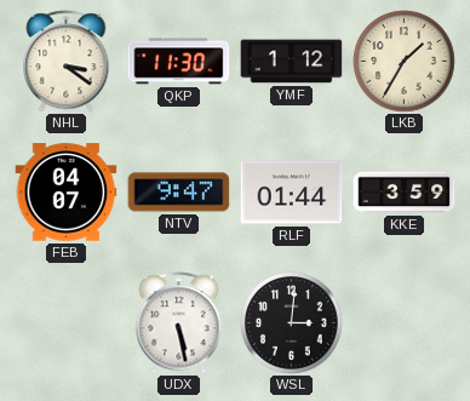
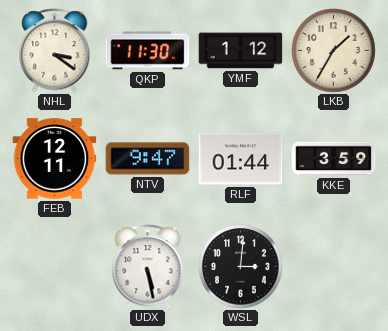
FEB: 04:07 -> 12:11 (55, 159)
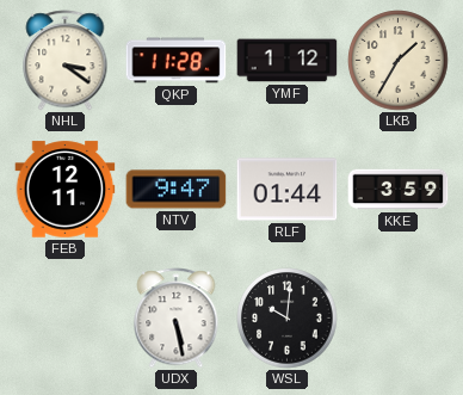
QKP: 11:30 -> 11:28 (177, 61)
WSL: 3:01 -> 10:01 (288, 319)
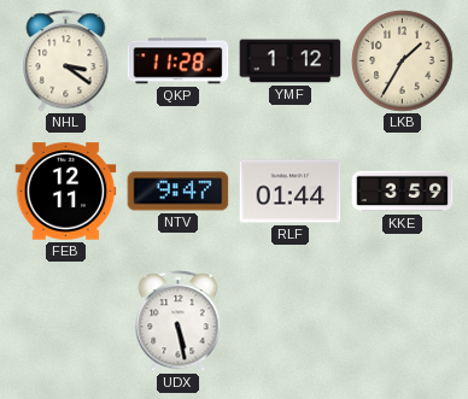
WSL: 10:01 -> none (288, 319)
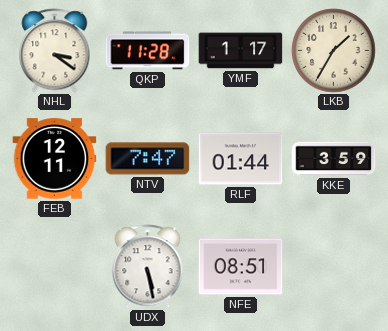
YMF: 1:12 -> 1:17 (241, 51)
NTV: 9:47 -> 7:47 (148, 159)
NFE: none -> 08:51 (241, 267)
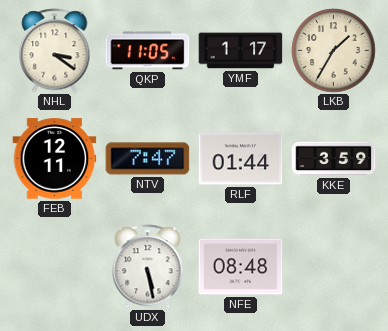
QKP: 11:28 -> 11:05 (148, 51)
NFE: 08:51 -> 08:48 (241, 267)
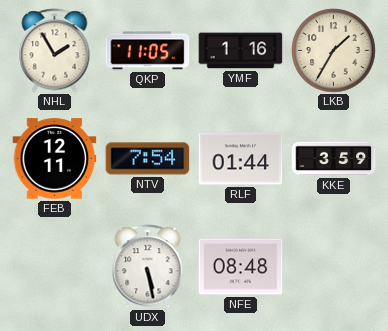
NHL: 3:21 -> 1:55 (55, 51)
YMF: 1:17 -> 1:16 (241, 51)
NTV: 7:47 -> 7:54 (148, 159)
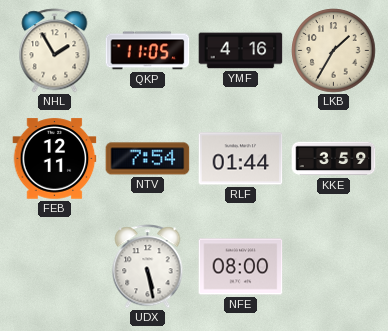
YMF: 1:16 -> 4:16 (241, 51)
NFE: 08:48 -> 08:00 (241, 267)
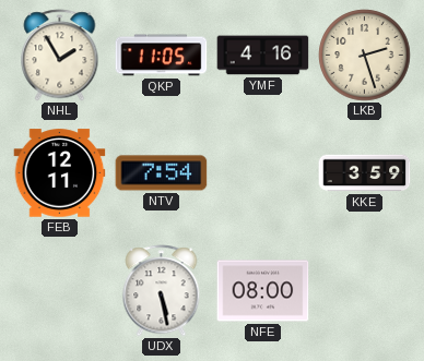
LKB: 1:35 -> 2:27 (365, 56)
RLF: 01:44 -> none (241, 159)
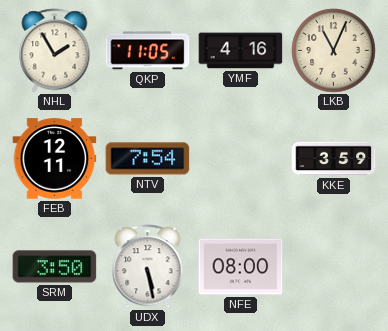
LKB: 2:27 -> 11:04 (334, 51)
SRM: none -> 3:50 (55, 267)
